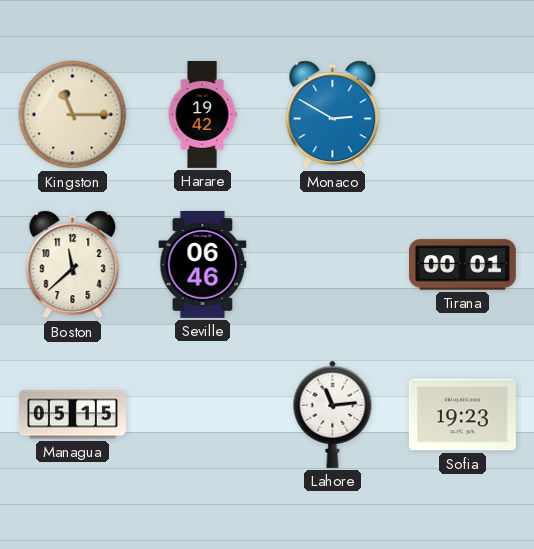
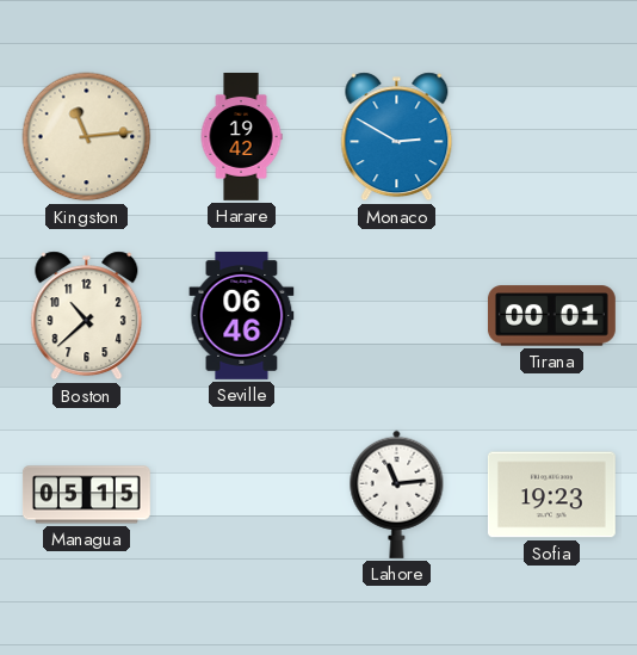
Kingston: 11:15 -> 11:14 (87, 137)
Boston: 11:38 -> 10:38 (87, 316)
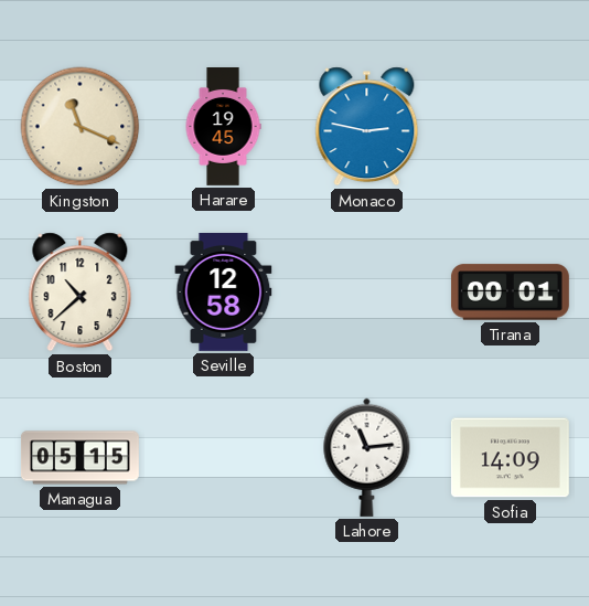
Kingston: 11:14 -> 11:19 (81, 127)
Harare: 19:42 -> 19:45 (223, 127)
Monaco: 2:50 -> 2:47 (367, 127)
Seville: 06:46 -> 12:58 (224, 291)
Sofia: 19:23 -> 14:09 (510, 458)
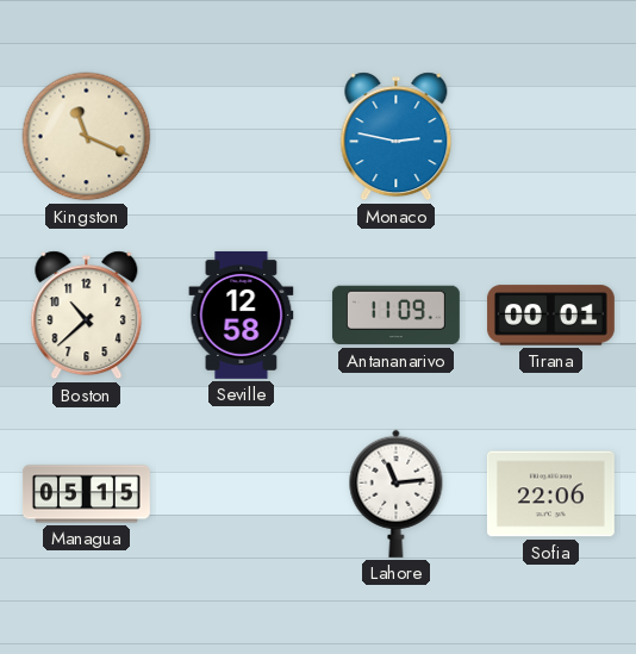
Harare: 19:45 -> none (223, 127)
Antananarivo: none -> 11:09 (395, 316)
Sofia: 14:09 -> 22:06 (550, 494)
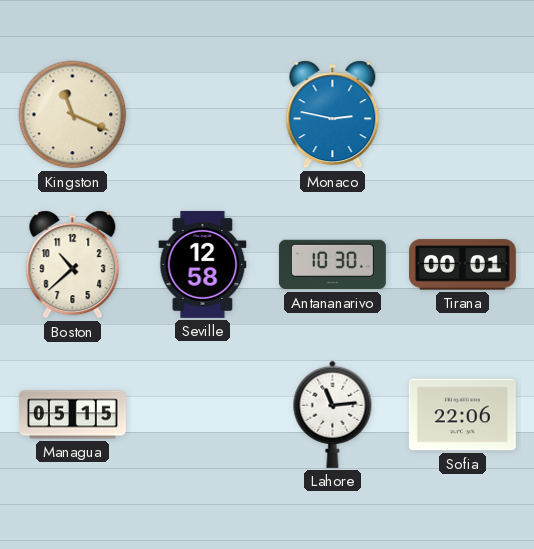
Antananarivo: 11:09 -> 10:30 (332, 265)
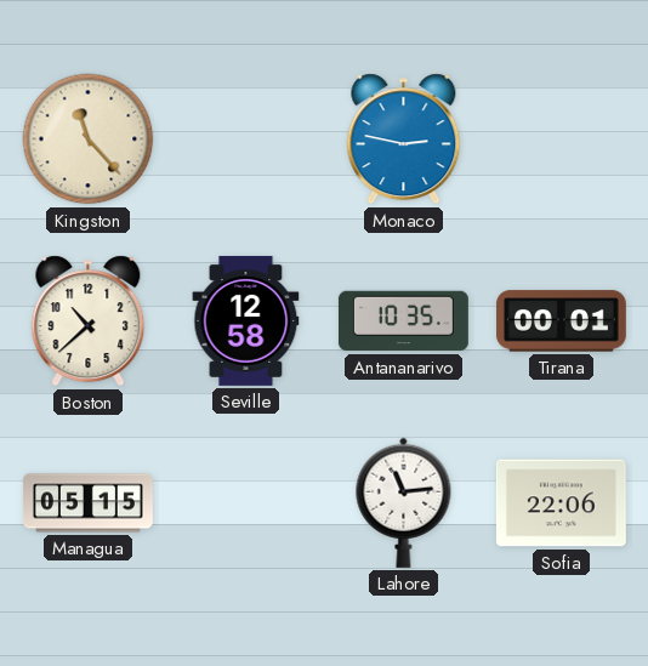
Kingston: 11:19 -> 11:23 (89, 140)
Antananarivo: 10:30 -> 10:35 (403, 321)
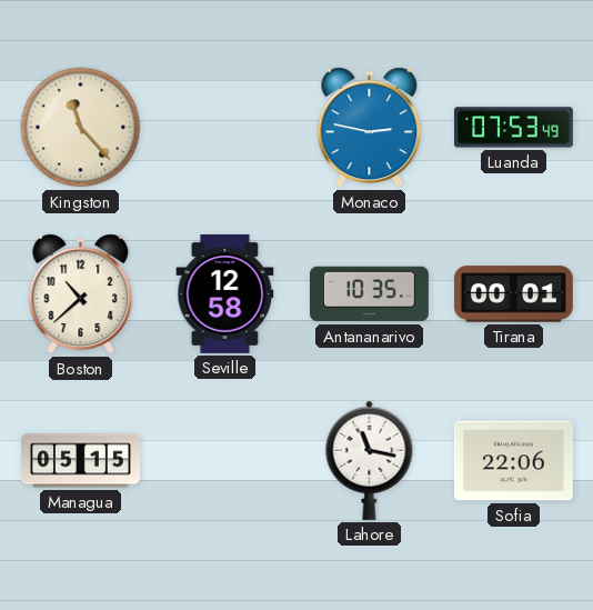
Luanda: none -> 07:53 (513, 128)
Lahore: 11:14 -> 11:17 (370, 460)
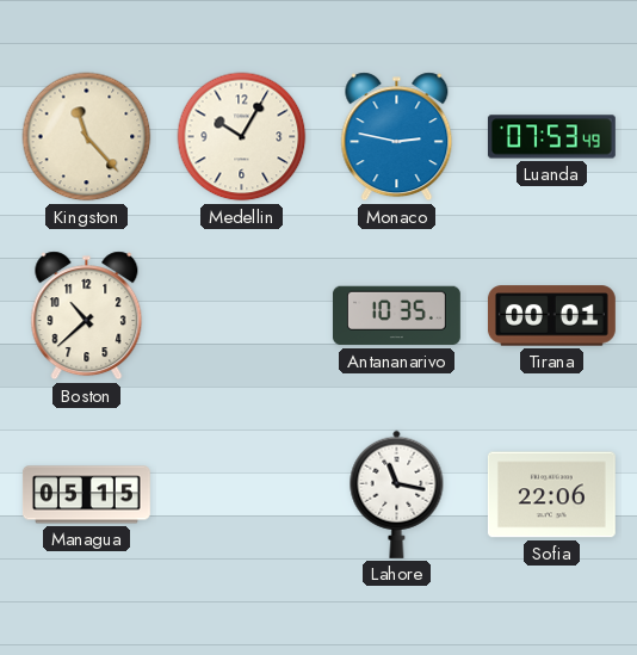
Medellin: none -> 10:05 (242, 137)
Seville: 12:58 -> none (225, 293)
